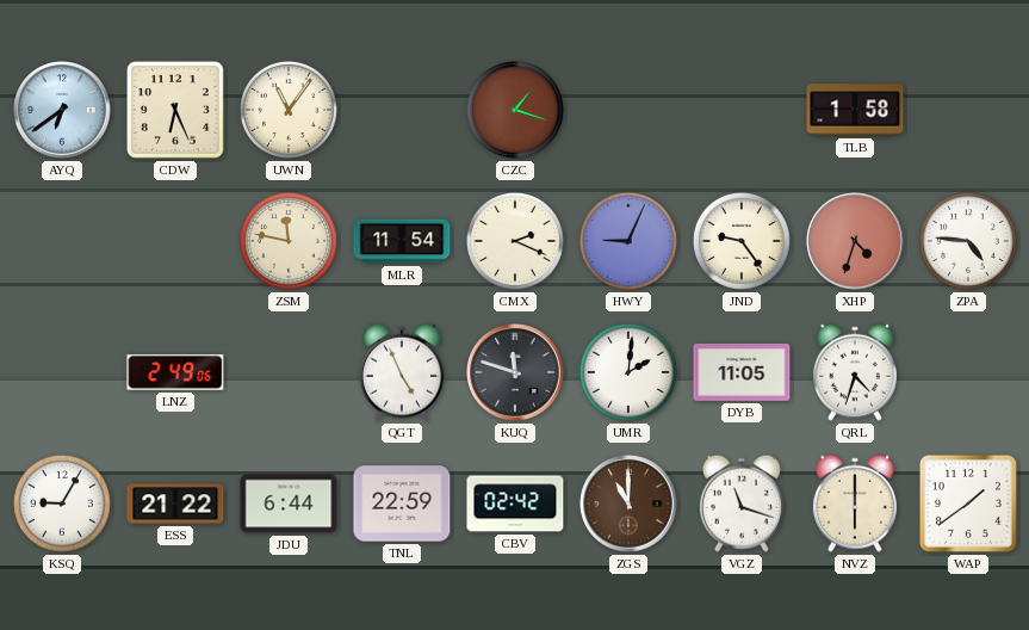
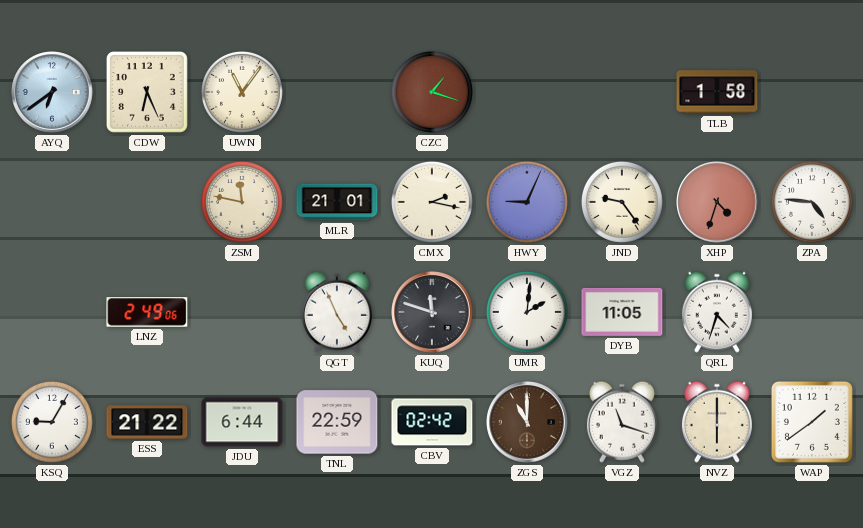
MLR: 11:54 -> 21:01 (337, 202)
CMX: 2:19 -> 2:17 (432, 202)
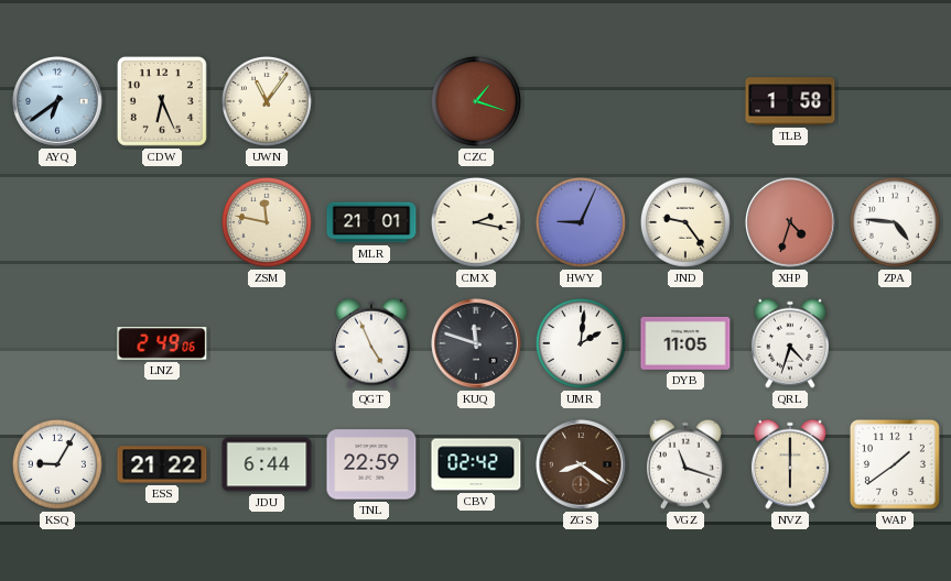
ZGS: 11:00 -> 8:21 (581, 464)
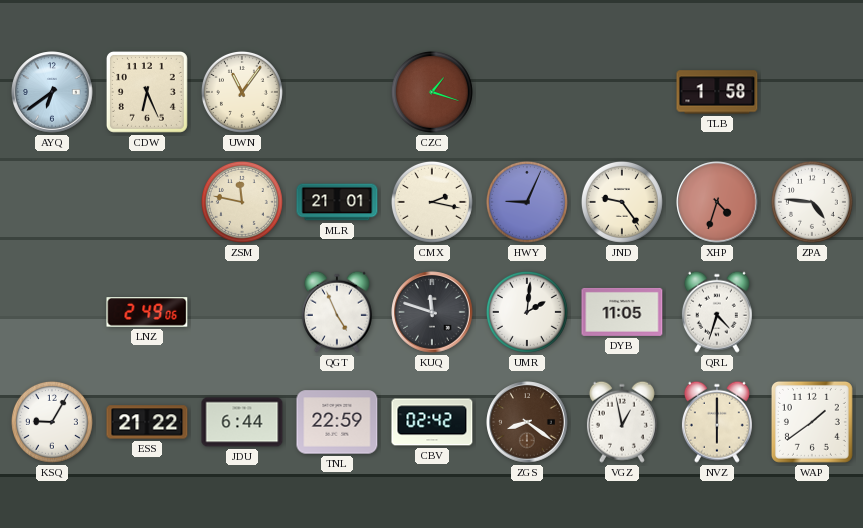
VGZ: 11:18 -> 12:58 (622, 422)
